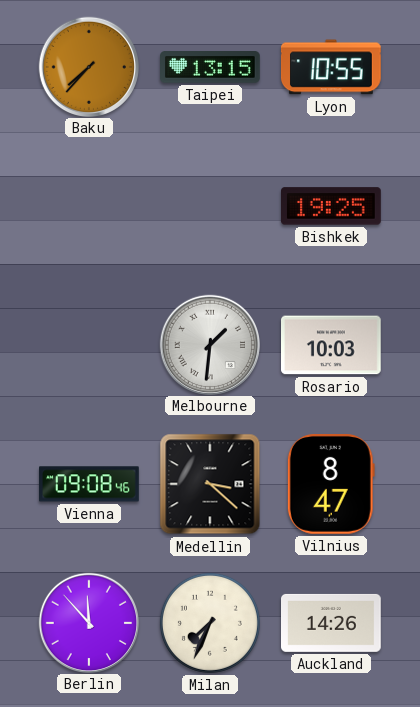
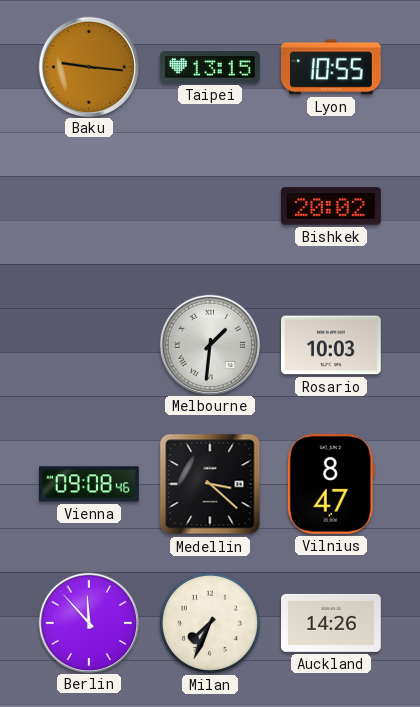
Baku: 7:37 -> 9:16 (88, 66)
Bishkek: 19:25 -> 20:02 (332, 206)
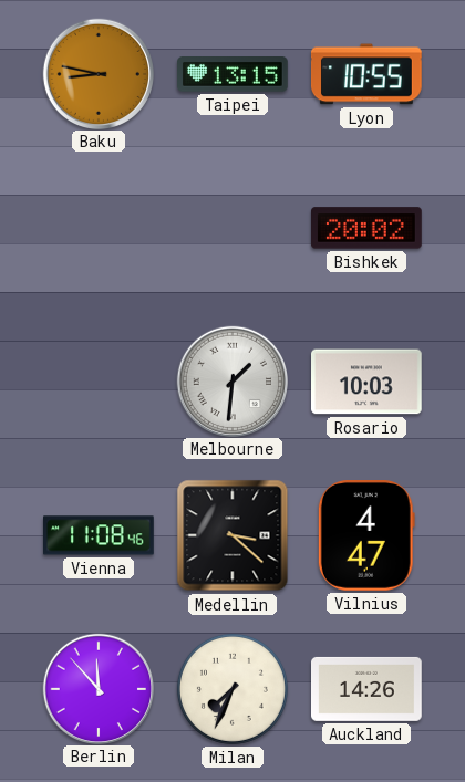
Baku: 9:16 -> 8:47 (97, 73)
Vienna: 09:08 -> 11:08 (100, 535)
Vilnius: 8:47 -> 4:47 (366, 536)
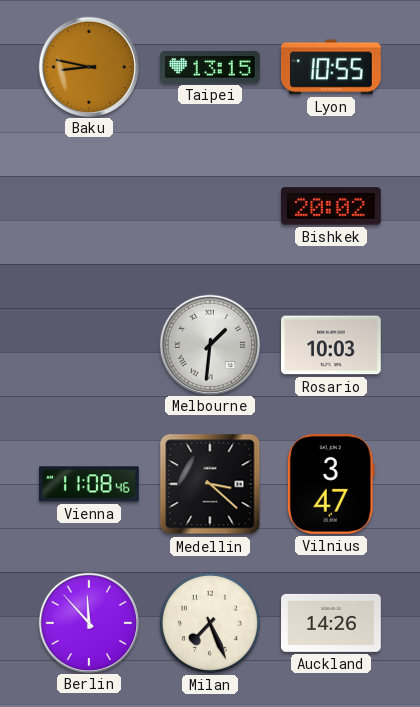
Vilnius: 4:47 -> 3:47 (331, 485)
Milan: 7:34 -> 7:26 (210, 623)
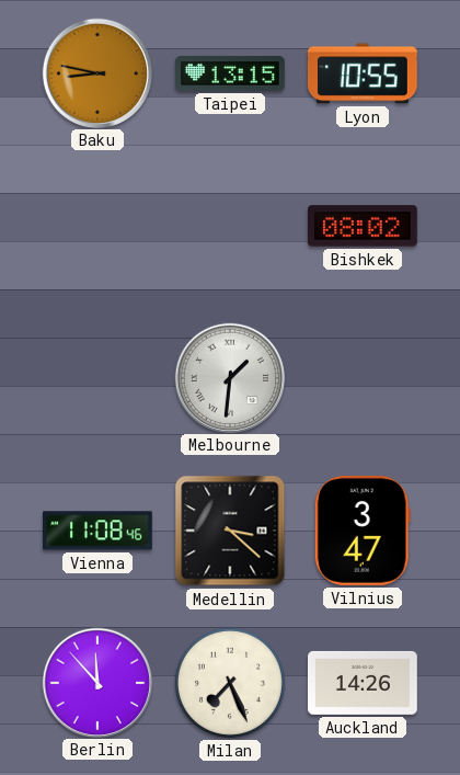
Bishkek: 20:02 -> 08:02 (364, 226)
Rosario: 10:03 -> none (332, 345)
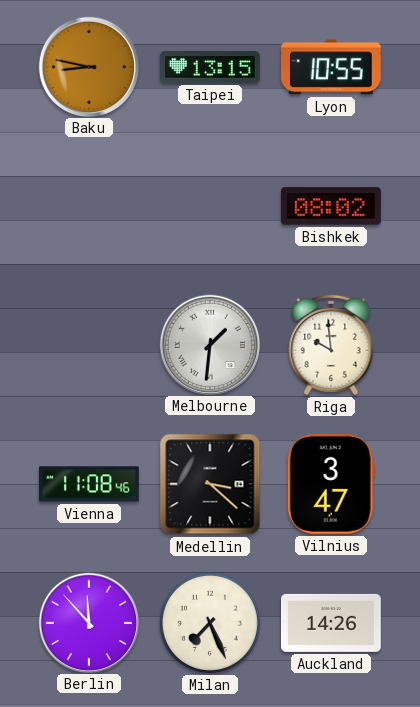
Riga: none -> 9:59 (331, 345)
